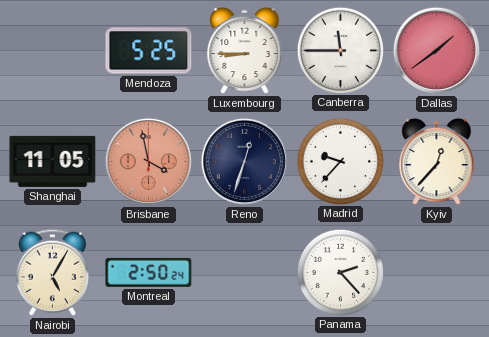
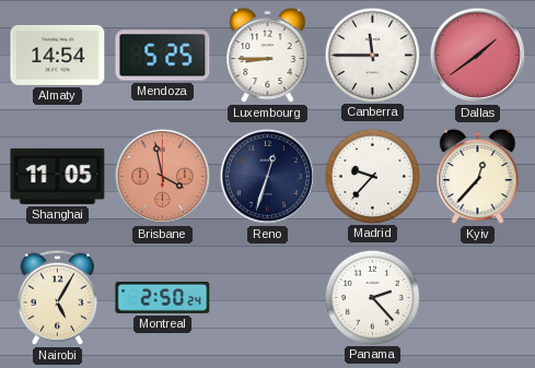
Almaty: none -> 14:54 (58, 55)
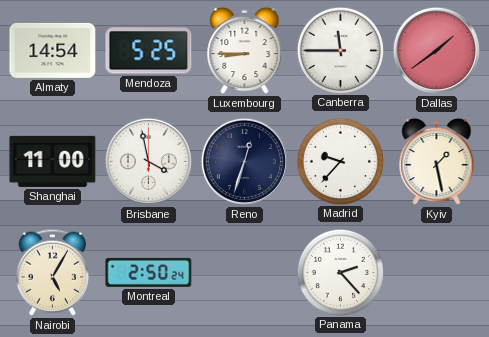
Shanghai: 11:05 -> 11:00 (53, 161)
Brisbane dial: salmon -> white (148, 161)
Kyiv: 12:37 -> 1:28 (437, 162)
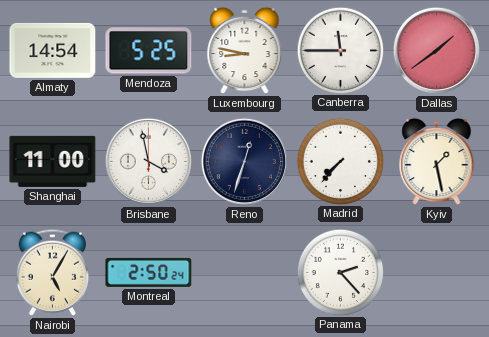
Luxembourg: 8:45 -> 8:47 (245, 51)
Madrid: 9:37 -> 7:37 (340, 161)
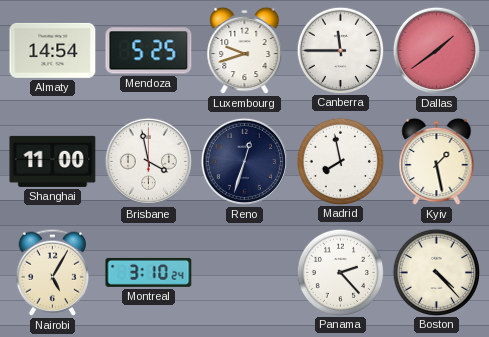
Luxembourg: 8:47 -> 9:42 (245, 51)
Madrid: 7:37 -> 7:58 (340, 161)
Montreal: 2:50 -> 3:10 (149, 272)
Boston: none -> 4:23 (436, 272)
